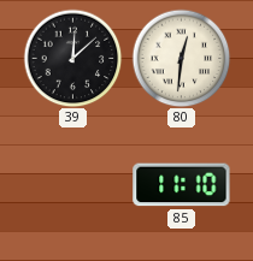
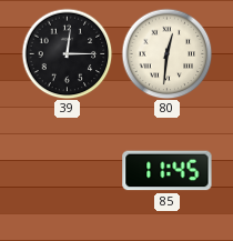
39: 12:08 -> 12:15 (67, 53)
85: 11:10 -> 11:45 (168, 171)
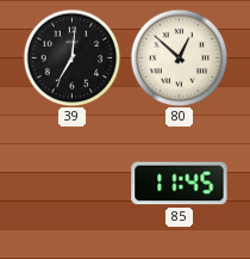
39: 12:15 -> 7:01 (71, 57)
80: 12:31 -> 12:52 (179, 57)
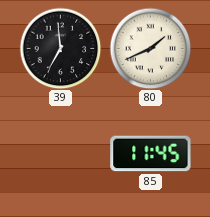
39: 7:01 -> 6:59 (60, 48)
80: 12:52 -> 1:41 (150, 48)
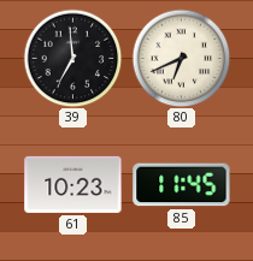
80: 1:41 -> 6:41 (181, 58)
61: none -> 10:23 (73, 184)
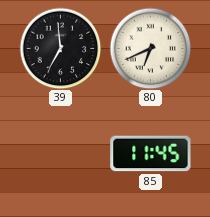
61: 10:23 -> none (73, 184)
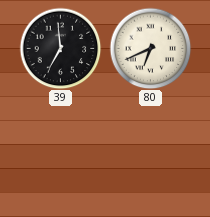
85: 11:45 -> none (151, 154)
